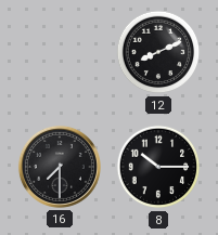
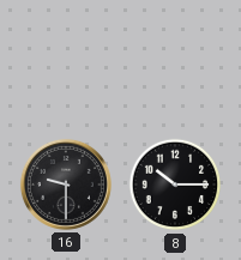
12: 8:11 -> none (158, 52)
16: 7:30 -> 9:30 (66, 185)
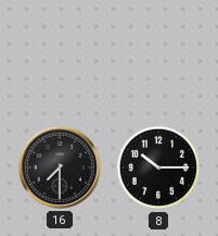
16: 9:30 -> 7:30 (60, 167)
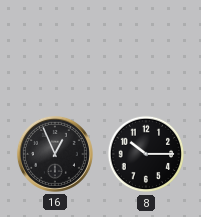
16: 7:30 -> 12:56 (55, 154)
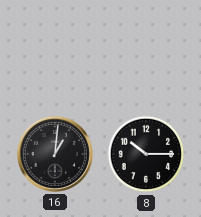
16: 12:56 -> 1:01 (55, 154)
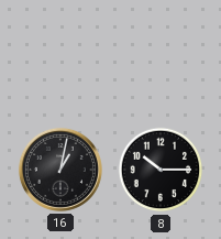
16: 1:01 -> 1:02 (60, 170)
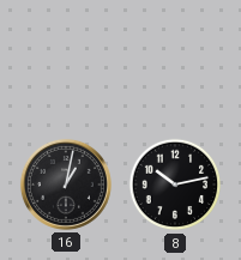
8: 10:15 -> 10:13 (175, 185)
